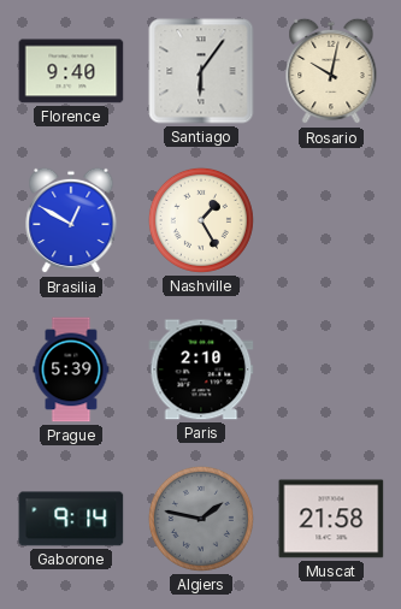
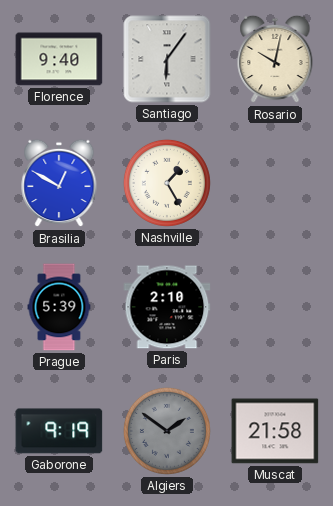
Gaborone: 9:14 -> 9:19 (59, 431)
Algiers: 1:47 -> 1:51 (167, 431)
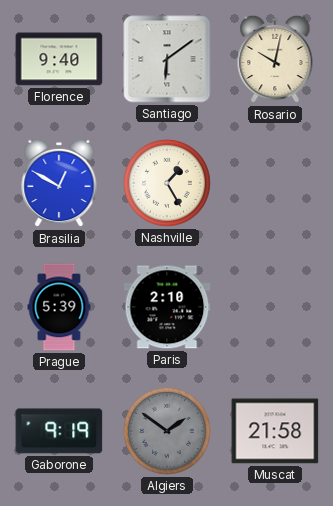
Santiago: 6:06 -> 6:09 (167, 59)
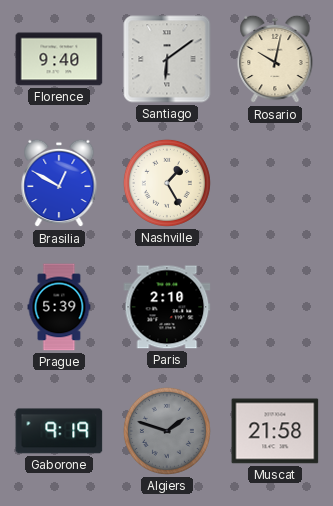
Algiers: 1:51 -> 1:48 (167, 431)
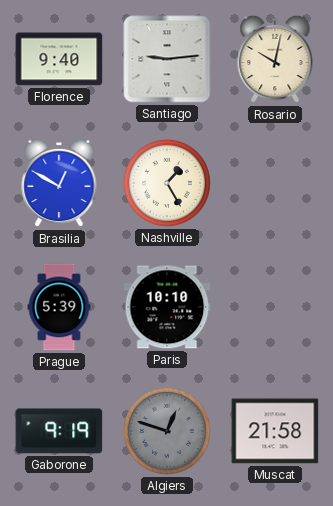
Santiago: 6:09 -> 9:14 (167, 59)
Paris: 2:10 -> 10:10 (167, 307)
Algiers: 1:48 -> 12:48 (167, 431)
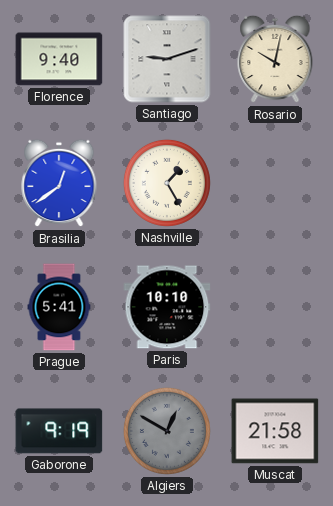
Santiago: 9:14 -> 9:12 (167, 59)
Brasilia: 12:50 -> 12:39 (59, 183)
Prague: 5:39 -> 5:41 (59, 307)
Algiers: 12:48 -> 12:50 (167, 431)
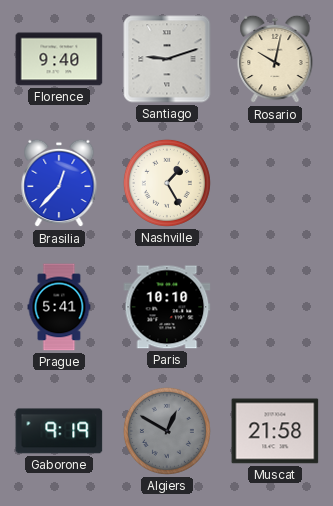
Brasilia: 12:39 -> 12:37 (59, 183)
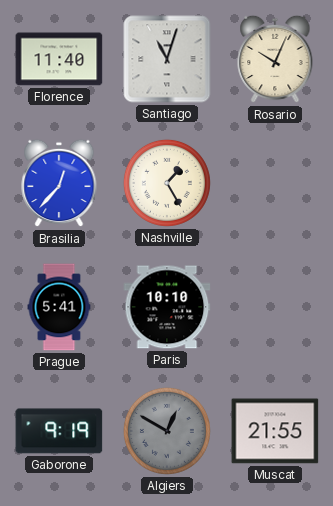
Florence: 9:40 -> 11:40 (59, 59)
Santiago: 9:12 -> 11:03 (167, 59)
Rosario: 10:02 -> 10:04 (275, 59)
Muscat: 21:58 -> 21:55 (275, 431)
